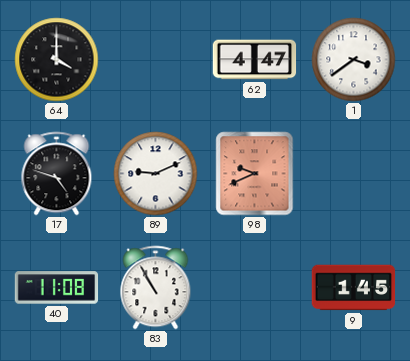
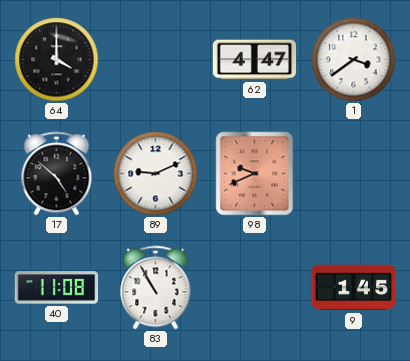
17: 4:48 -> 4:52 (57, 174)
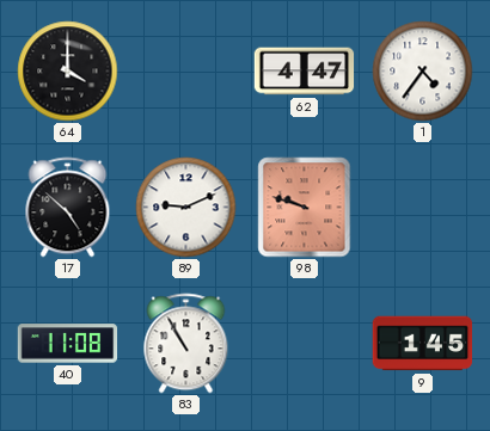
1: 3:39 -> 4:36 (423, 72)
98: 9:41 -> 9:48 (305, 208)
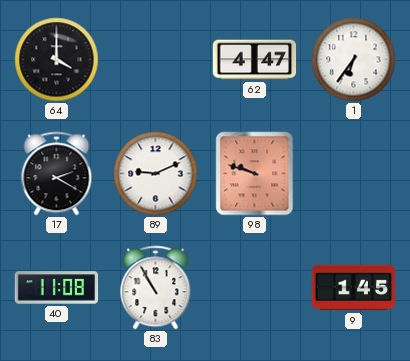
1: 4:36 -> 6:36 (354, 60)
17: 4:52 -> 2:20 (57, 174)
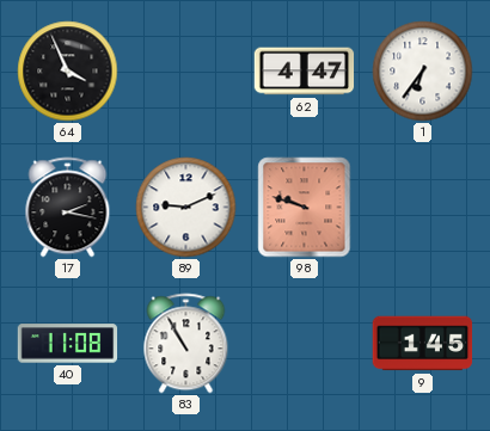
64: 4:00 -> 3:56 (68, 72)
17: 2:20 -> 2:17 (68, 208)
